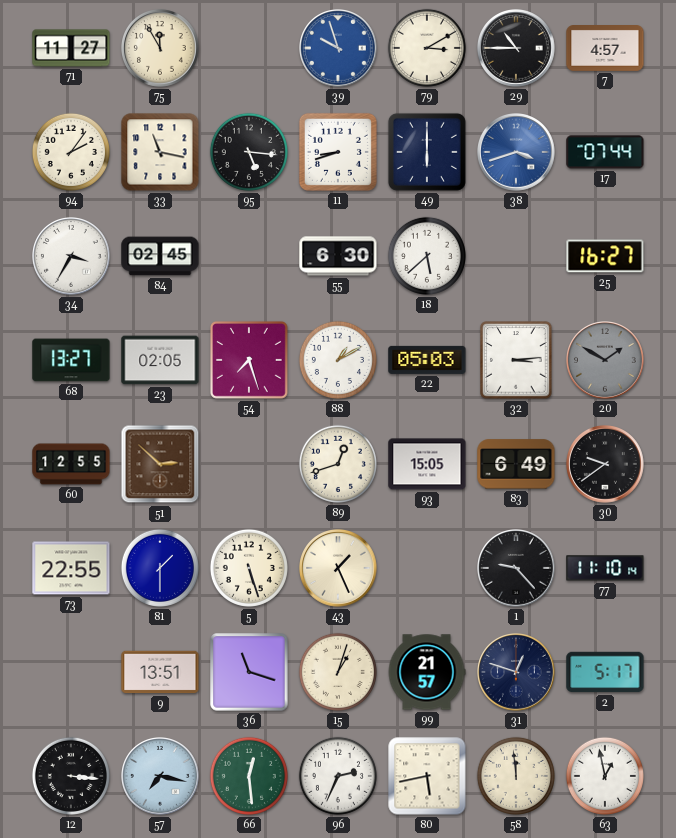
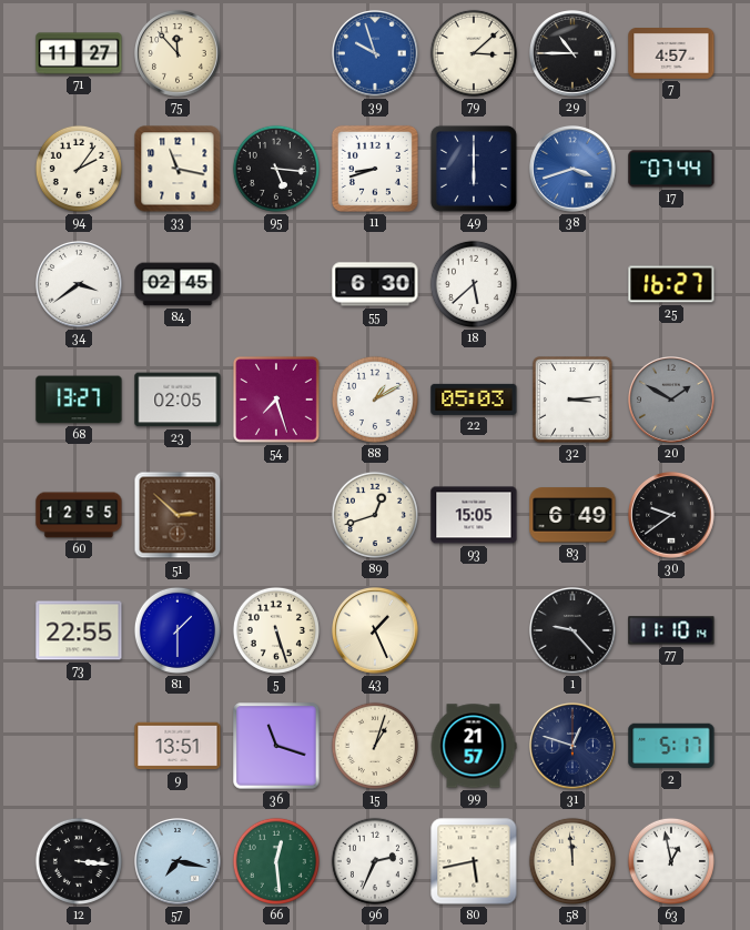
75: 11:55 -> 11:53 (179, 54)
79: 3:10 -> 3:08 (474, 53)
34: 3:35 -> 3:39 (80, 285)
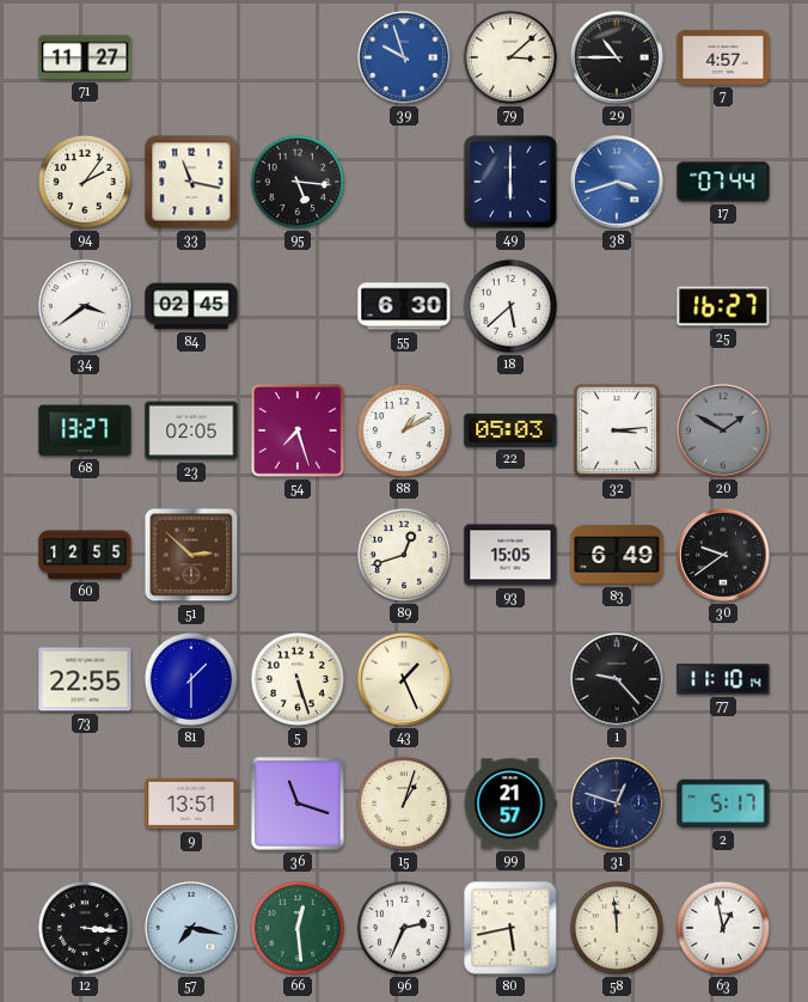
75: 11:53 -> none (179, 54)
11: 8:42 -> none (375, 169)
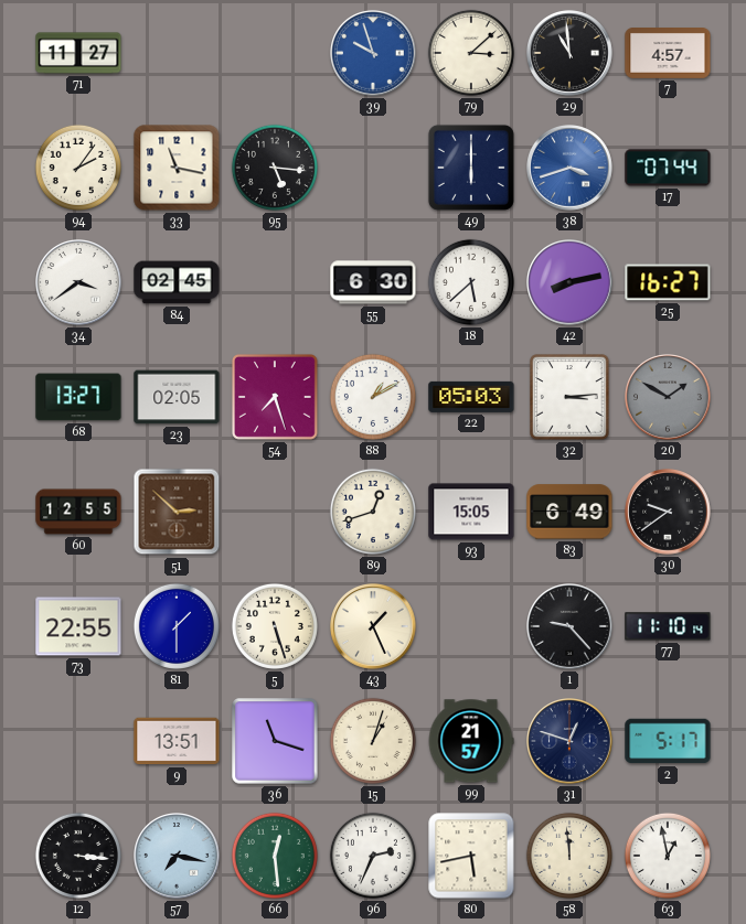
29: 10:45 -> 10:59 (571, 54)
42: none -> 8:13 (571, 283)
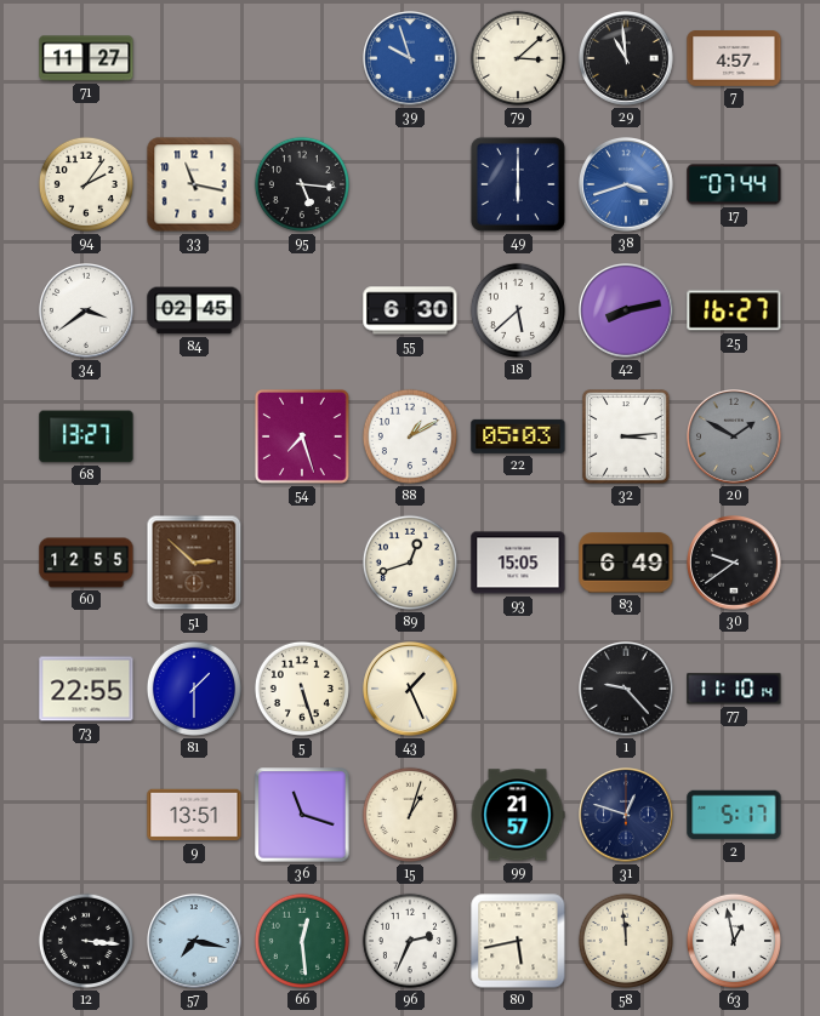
23: 02:05 -> none (177, 397)
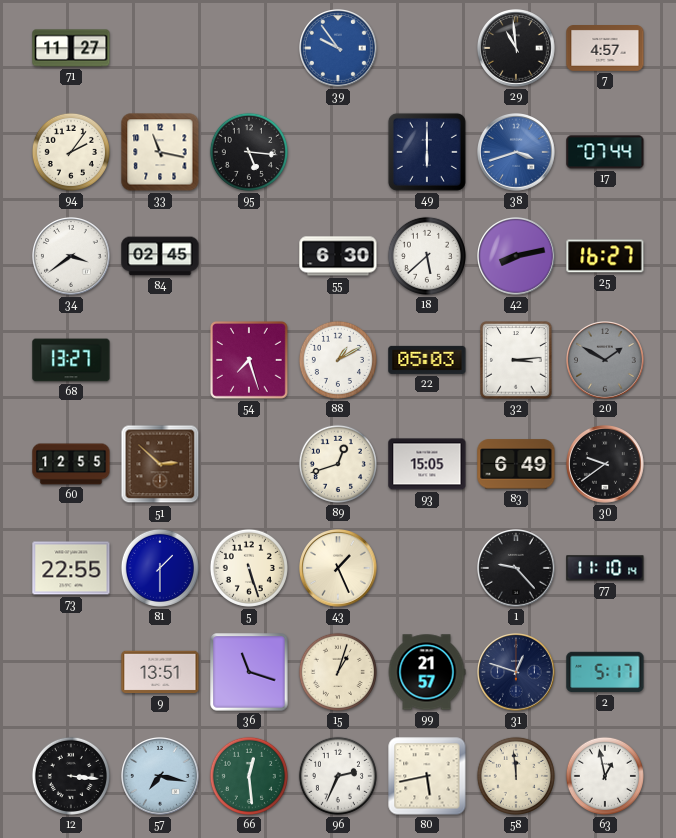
39: 9:57 -> 9:54 (339, 49)
79: 3:08 -> none (518, 58)
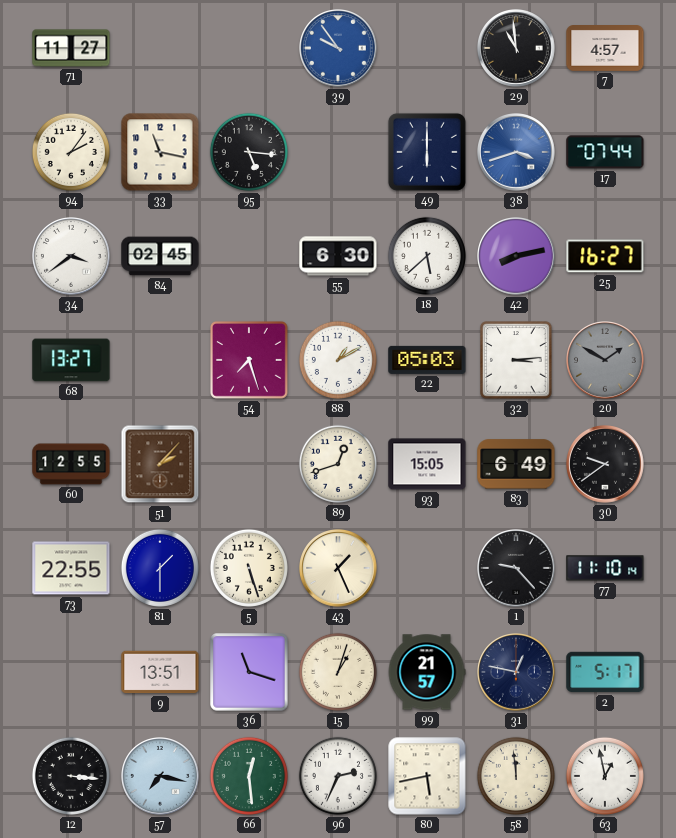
51: 2:52 -> 2:07 (160, 464)
31: 12:48 -> 12:47 (517, 673)
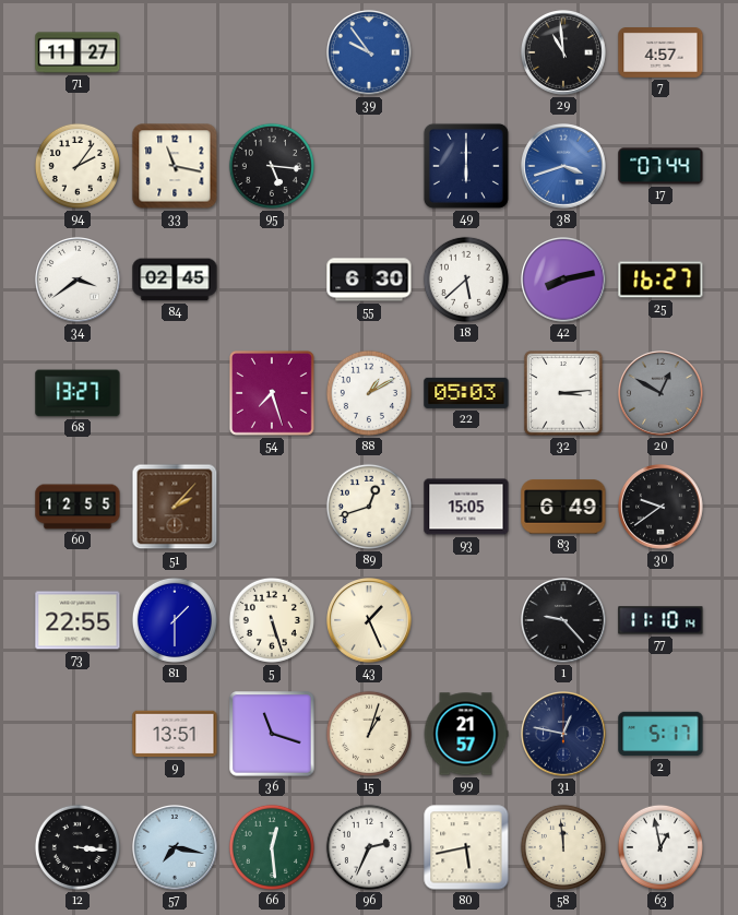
20: 1:50 -> 12:50 (662, 394)
